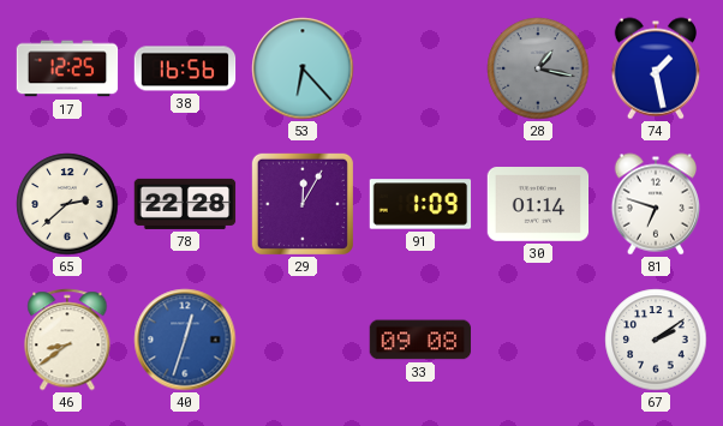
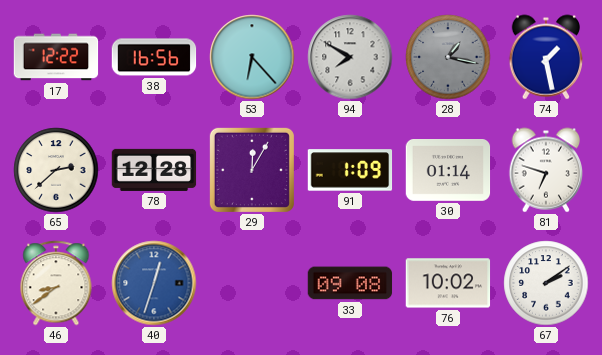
17: 12:25 -> 12:22 (56, 57)
94: none -> 7:50 (350, 57)
78: 22:28 -> 12:28 (154, 170)
76: none -> 10:02 (448, 283)
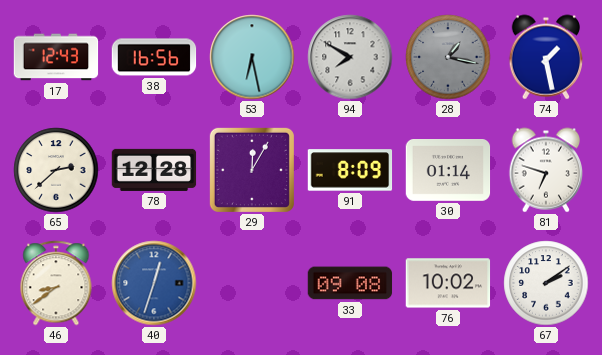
17: 12:22 -> 12:43 (56, 57)
53: 6:23 -> 6:28 (252, 57)
91: 1:09 -> 8:09 (350, 170)
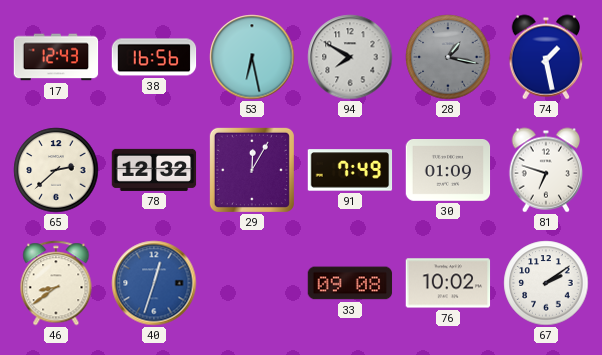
78: 12:28 -> 12:32 (154, 170)
91: 8:09 -> 7:49 (350, 170)
30: 01:14 -> 01:09 (448, 171)
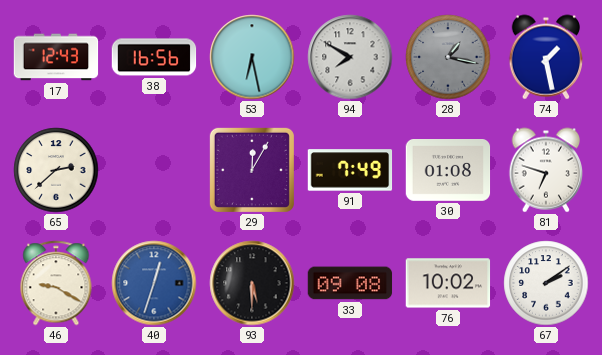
78: 12:32 -> none (154, 170)
30: 01:09 -> 01:08 (448, 171)
46: 8:39 -> 9:20 (56, 283)
93: none -> 5:30 (252, 283)
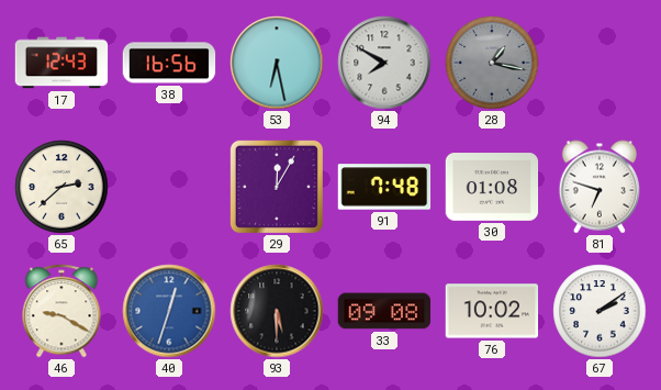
74: 1:28 -> none (545, 57)
91: 7:49 -> 7:48 (384, 187)
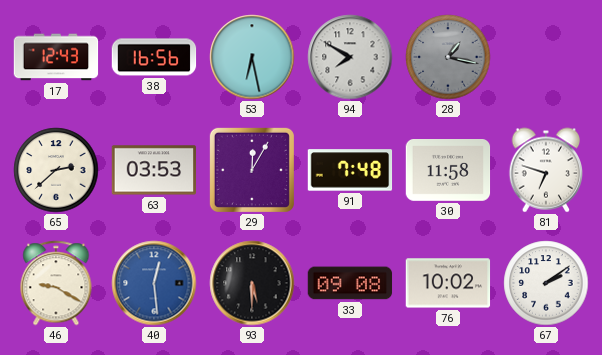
63: none -> 03:53 (154, 170)
30: 01:08 -> 11:58 (448, 171)
40: 12:33 -> 12:29 (154, 283)
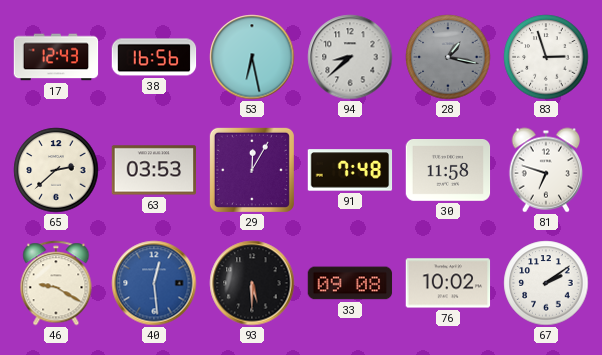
94: 7:50 -> 8:38 (350, 57)
83: none -> 2:57 (546, 57)
